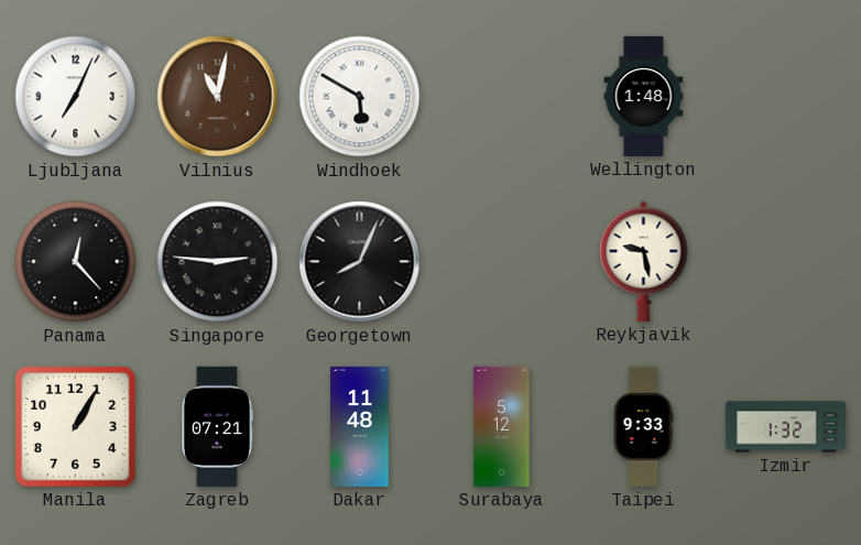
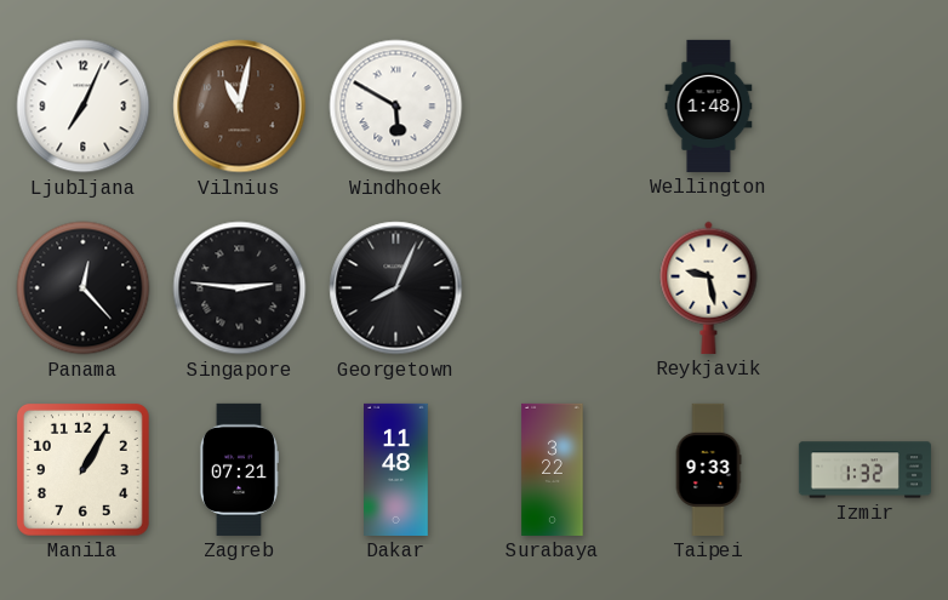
Surabaya: 5:12 -> 3:22 (553, 469)
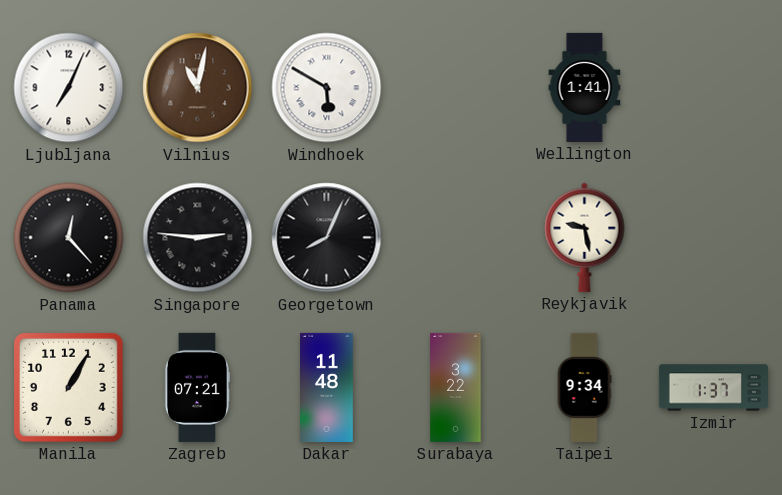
Wellington: 1:48 -> 1:41 (585, 87)
Taipei: 9:33 -> 9:34 (584, 387)
Izmir: 1:32 -> 1:37 (713, 388)
